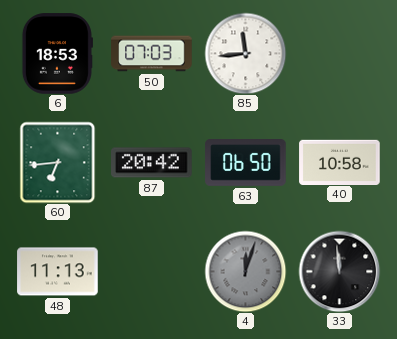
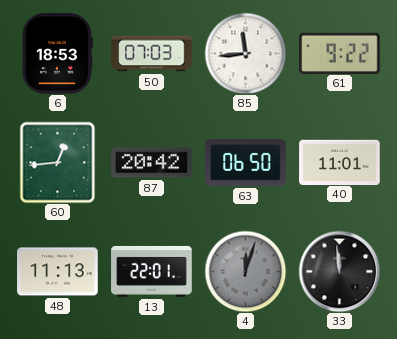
61: none -> 9:22 (340, 53)
60: 6:44 -> 12:44 (58, 162)
40: 10:58 -> 11:01 (340, 162)
13: none -> 22:01 (152, 271)
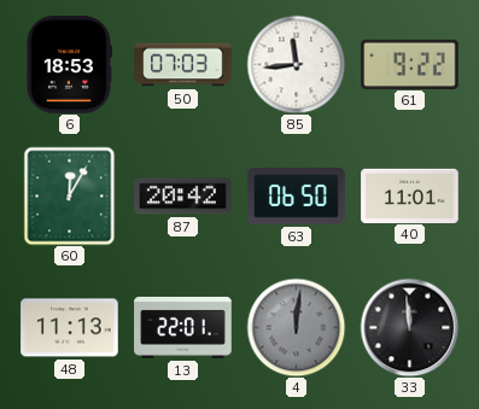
60: 12:44 -> 12:05 (70, 195)
4: 12:03 -> 12:01 (296, 327)
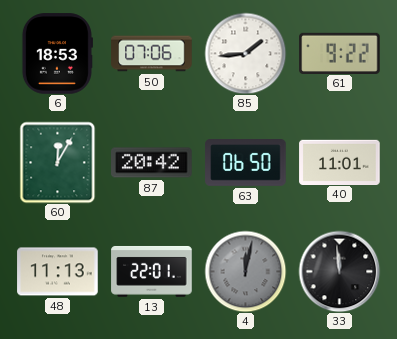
50: 07:03 -> 07:06 (152, 54)
85: 11:44 -> 1:44 (245, 53)
4: 12:01 -> 12:02 (245, 271)
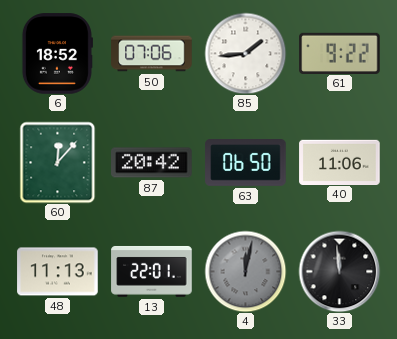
6: 18:53 -> 18:52 (57, 54)
60: 12:05 -> 12:07 (58, 162)
40: 11:01 -> 11:06 (340, 162)
